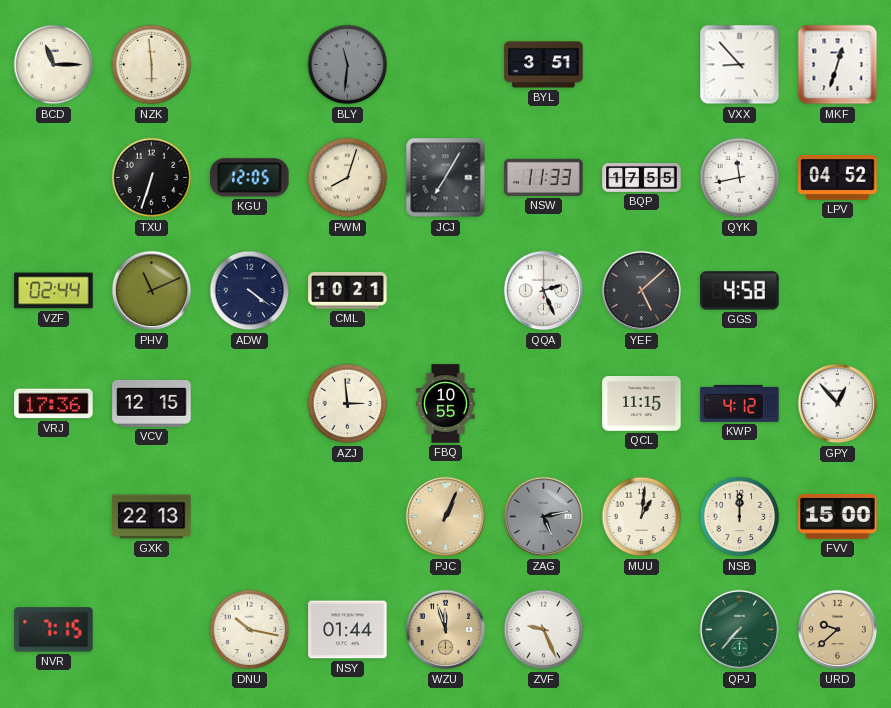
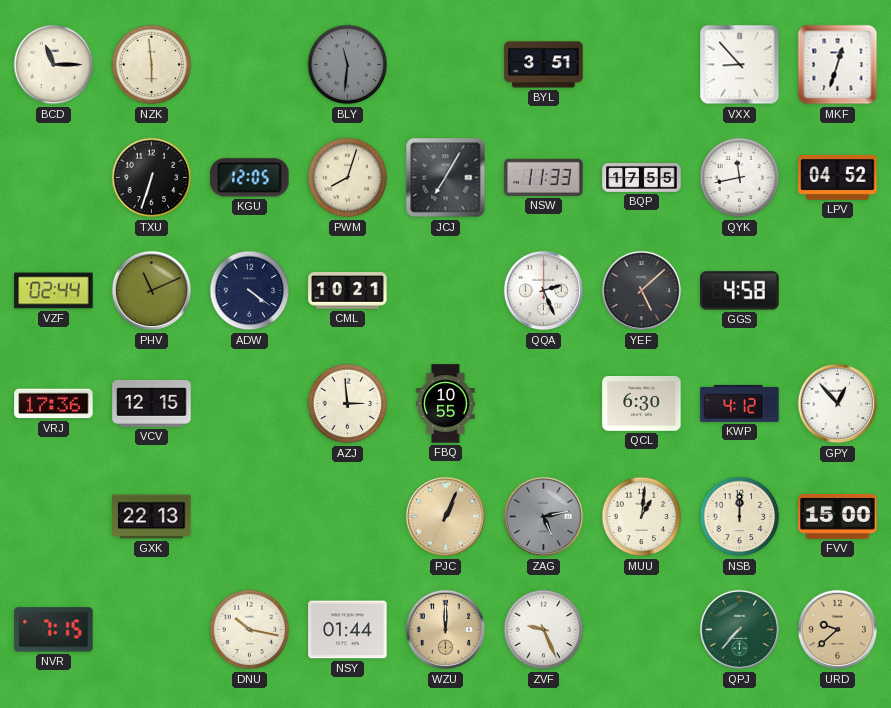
QCL: 11:15 -> 6:30 (642, 404)
WZU: 11:57 -> 12:00 (446, 630)
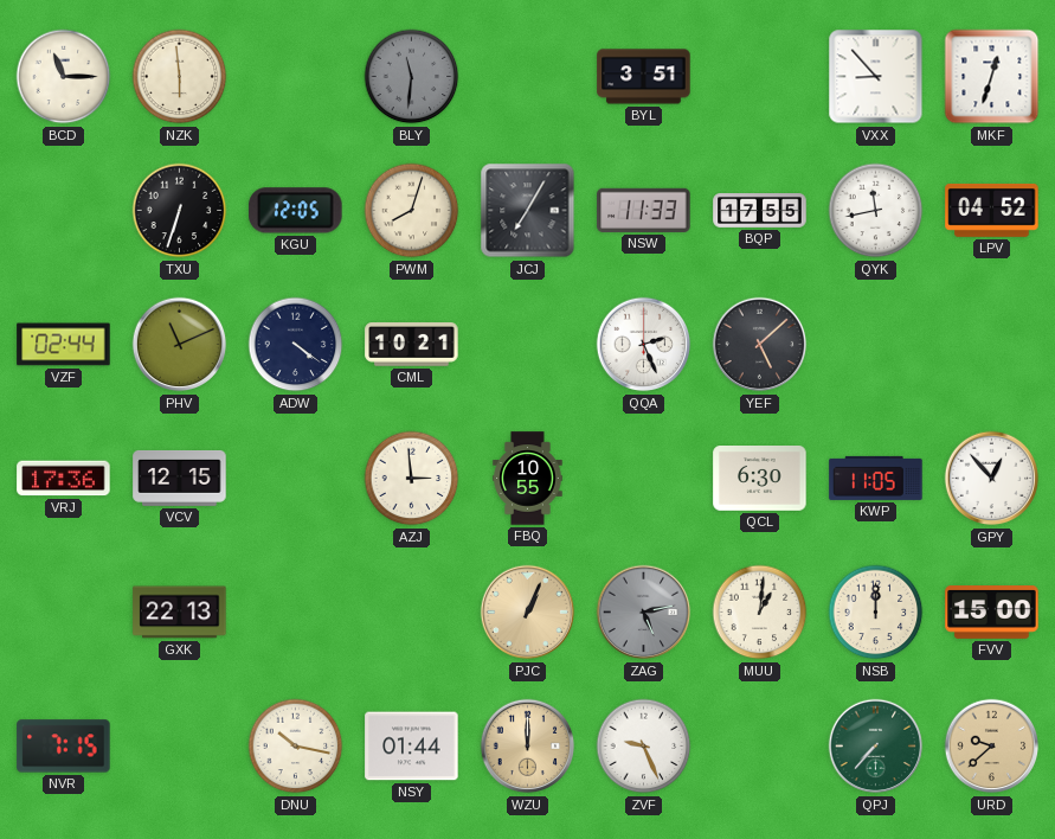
GGS: 4:58 -> none (740, 291)
KWP: 4:12 -> 11:05 (876, 478)
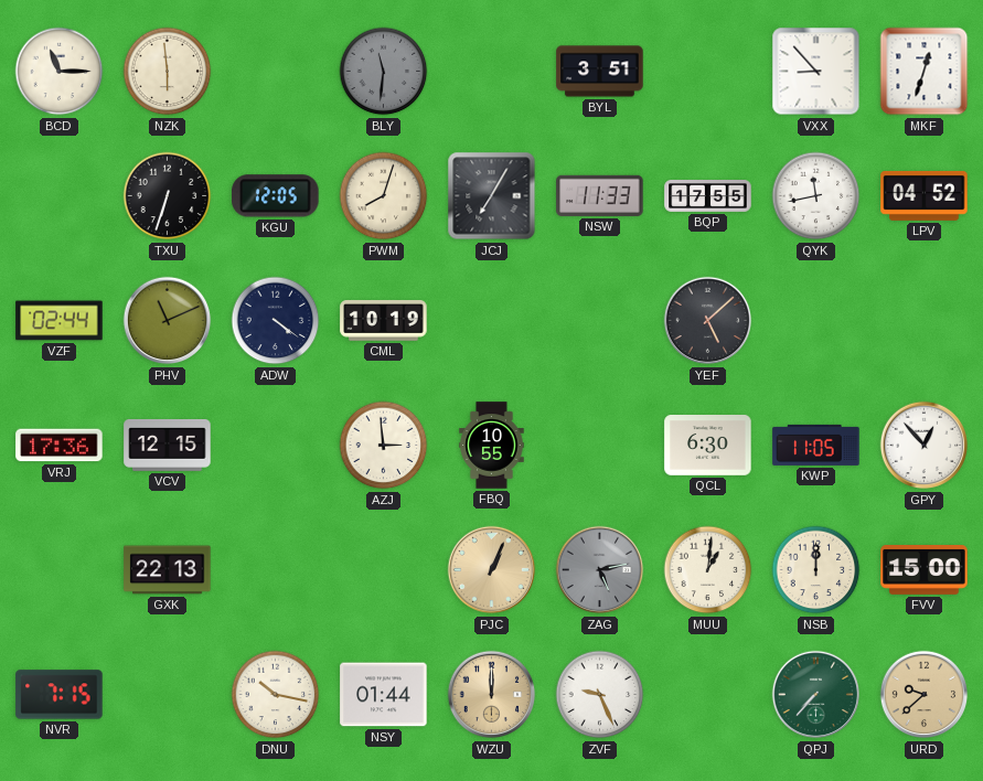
CML: 10:21 -> 10:19 (384, 321)
QQA: 2:26 -> none (644, 345)
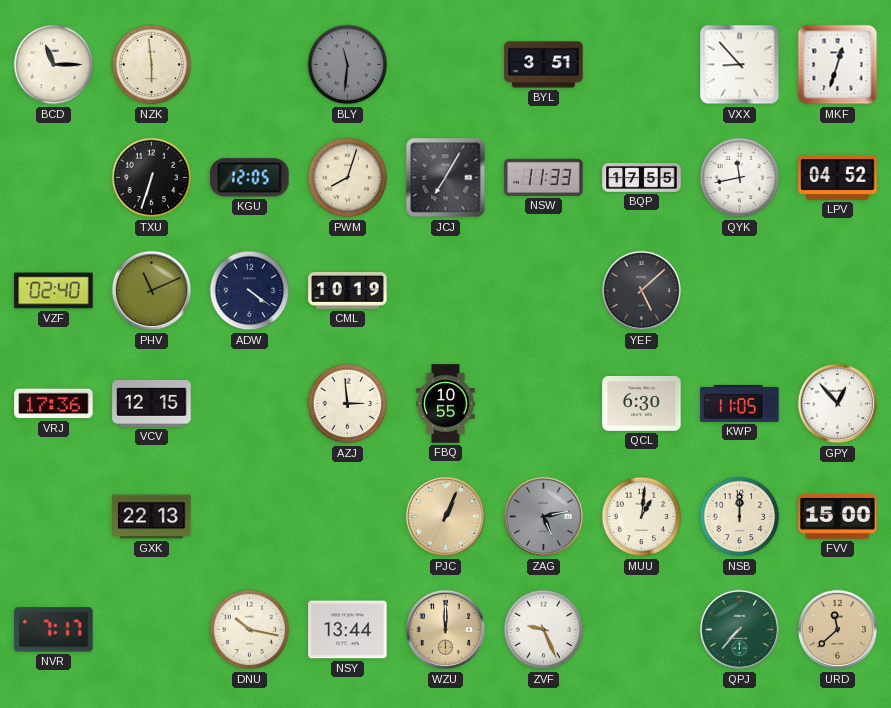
VZF: 02:44 -> 02:40 (54, 291)
NVR: 7:15 -> 7:17 (54, 630)
NSY: 01:44 -> 13:44 (348, 630)
URD: 9:38 -> 11:38 (838, 630)
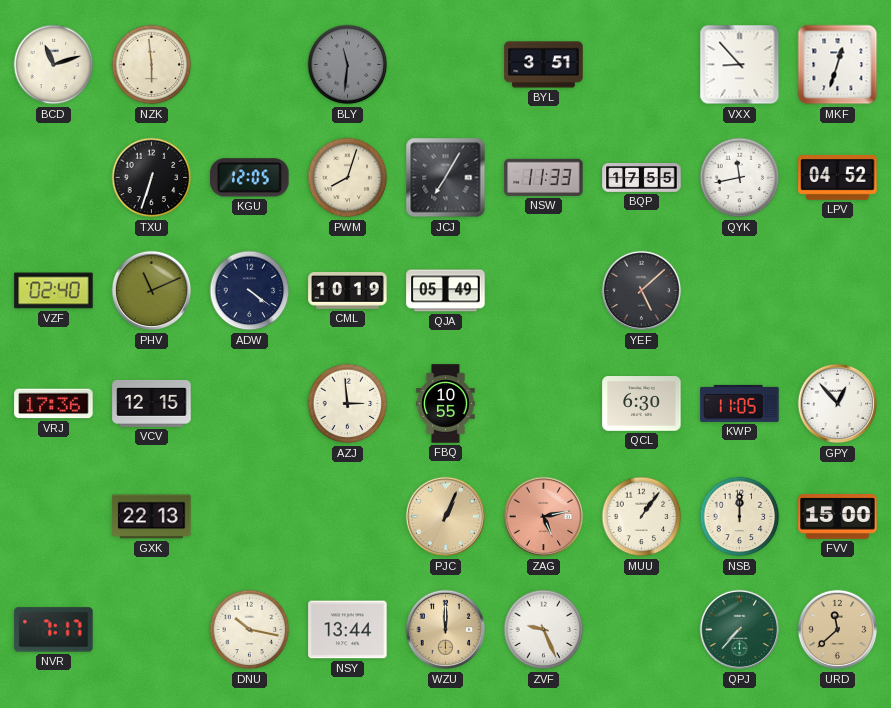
BCD: 11:15 -> 11:12 (54, 65)
QJA: none -> 05:49 (446, 291)
ZAG dial: grey -> salmon (544, 517)
MUU: 1:01 -> 1:06 (642, 517)
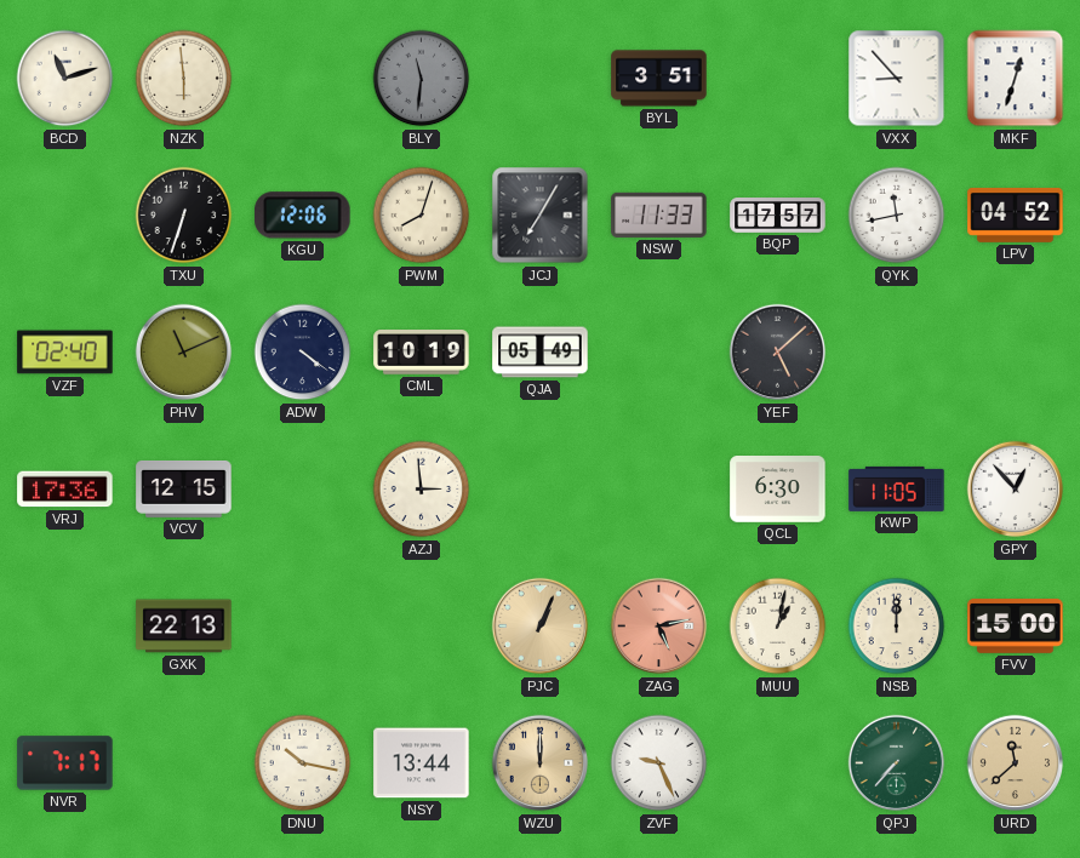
KGU: 12:05 -> 12:06 (303, 216)
BQP: 17:55 -> 17:57 (778, 216)
FBQ: 10:55 -> none (446, 404)
MUU: 1:06 -> 1:02 (778, 627)
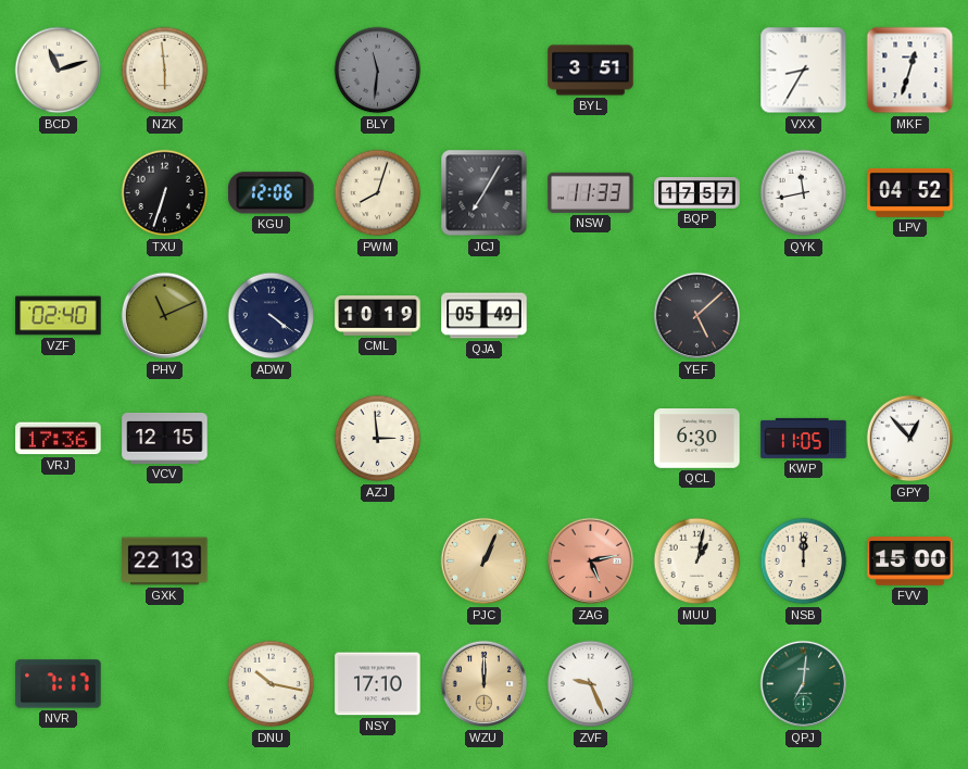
VXX: 8:53 -> 8:35 (804, 71)
NSY: 13:44 -> 17:10 (378, 684)
QPJ: 7:37 -> 7:01 (804, 684)
URD: 11:38 -> none (1016, 763)
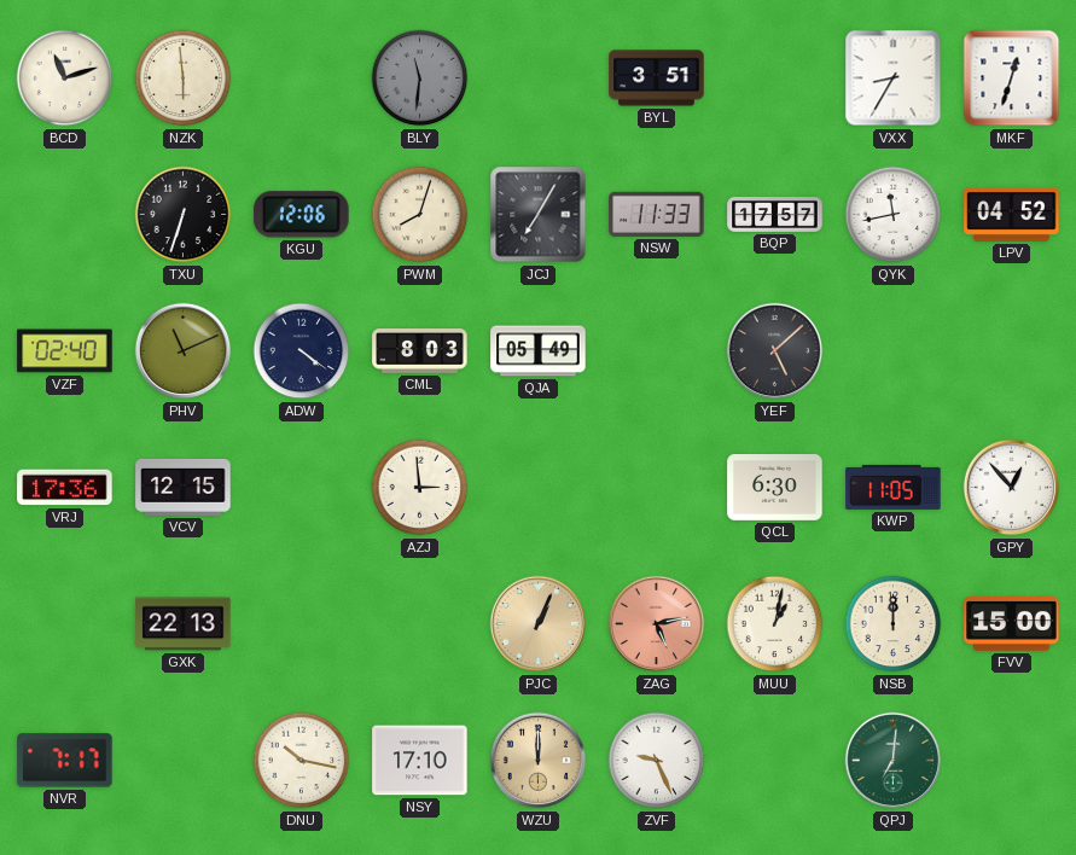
CML: 10:19 -> 8:03 (420, 351)
